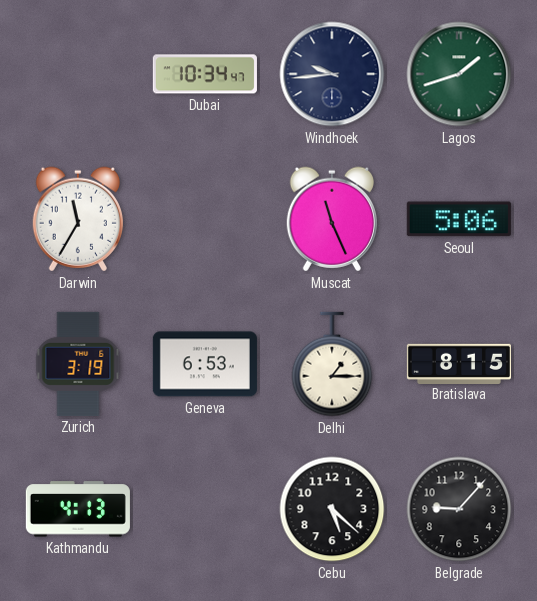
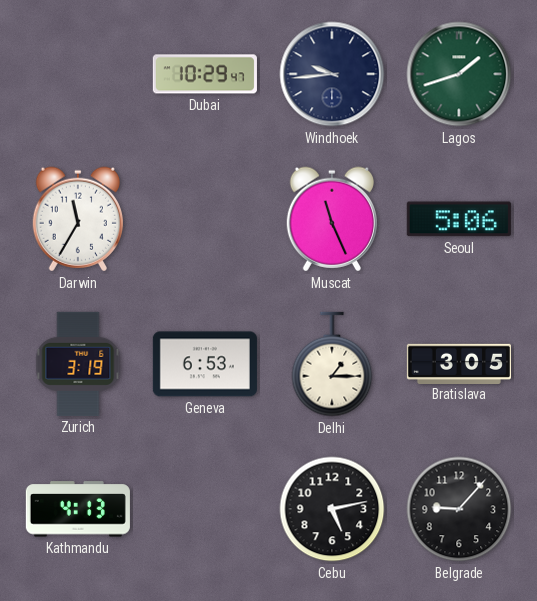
Dubai: 10:34 -> 10:29 (205, 74)
Bratislava: 8:15 -> 3:05 (459, 363)
Cebu: 5:22 -> 5:13 (332, 509)
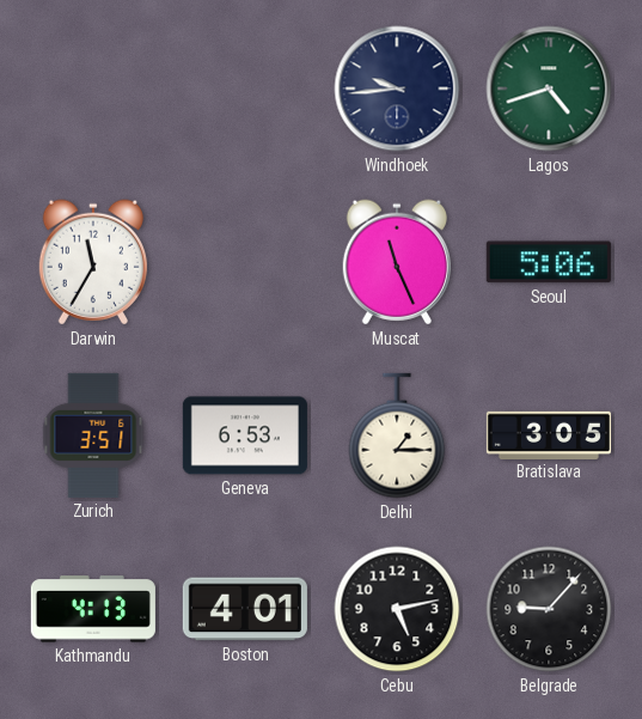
Dubai: 10:29 -> none (205, 74)
Lagos: 1:42 -> 4:42 (549, 89)
Zurich: 3:19 -> 3:51 (93, 435)
Boston: none -> 4:01 (245, 609)
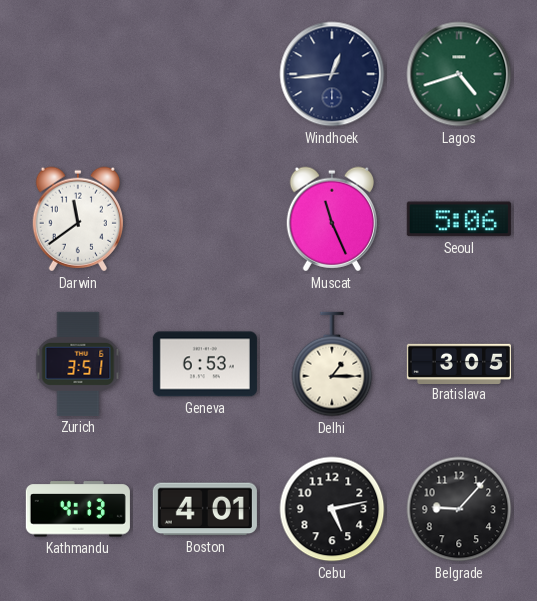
Windhoek: 9:44 -> 12:44 (332, 74)
Darwin: 11:35 -> 11:39 (78, 219)
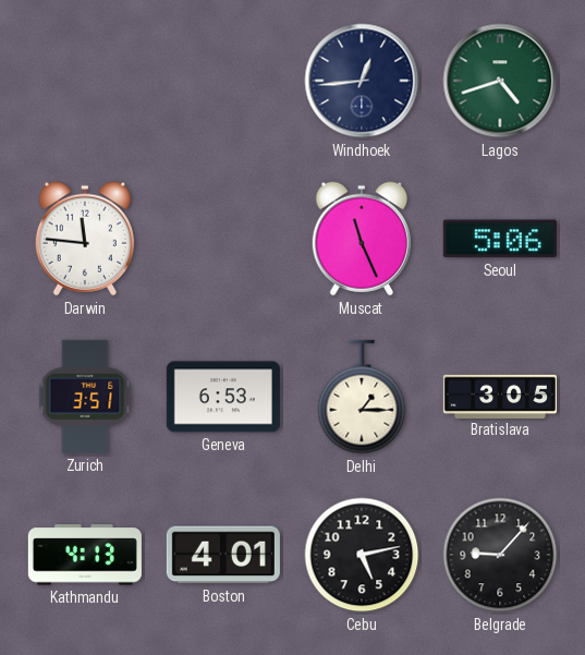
Darwin: 11:39 -> 11:46 (85, 239)
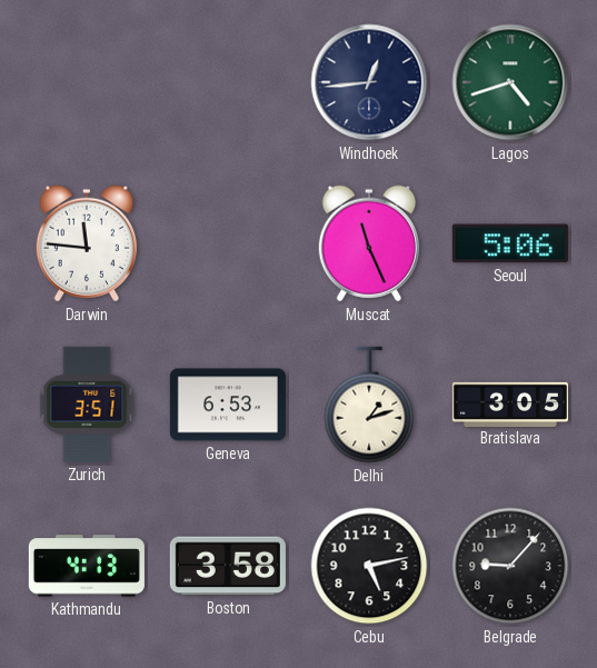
Delhi: 1:15 -> 1:12 (369, 405)
Boston: 4:01 -> 3:58 (228, 566)
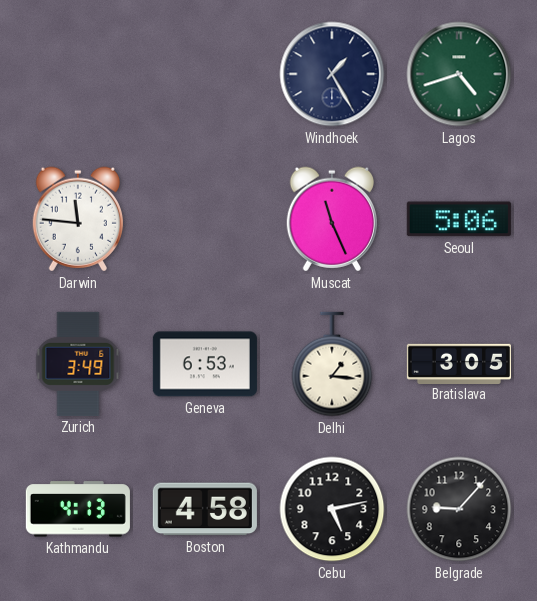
Windhoek: 12:44 -> 1:25 (332, 74)
Zurich: 3:51 -> 3:49 (78, 364)
Delhi: 1:12 -> 1:16 (332, 364)
Boston: 3:58 -> 4:58 (205, 509)
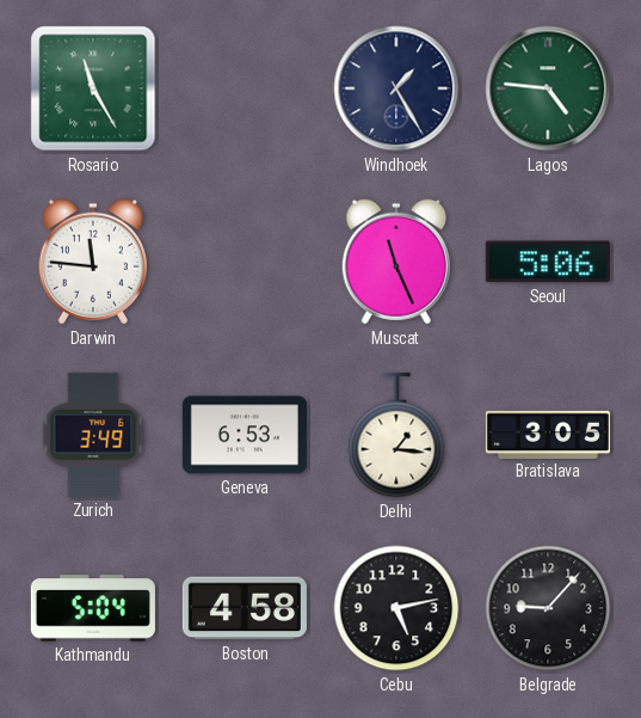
Rosario: none -> 11:25 (93, 88)
Lagos: 4:42 -> 4:46 (548, 88)
Kathmandu: 4:13 -> 5:04 (93, 608)
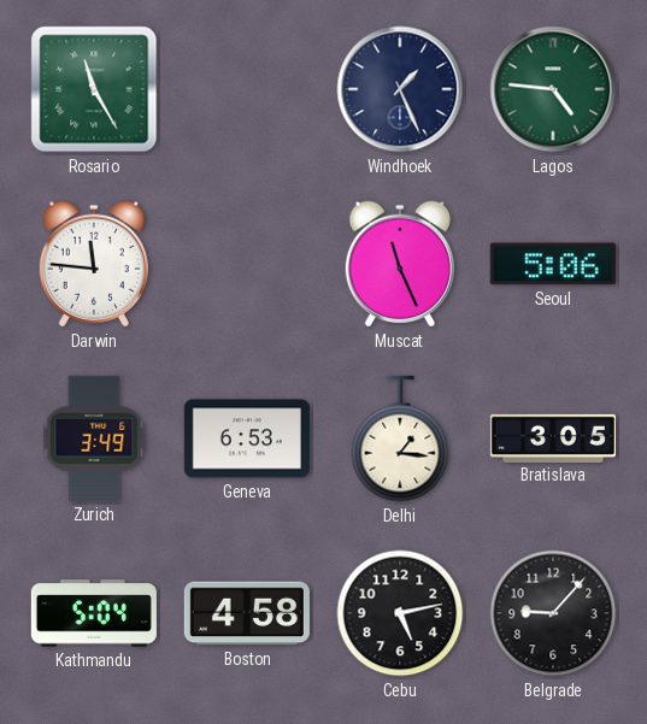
Windhoek: 1:25 -> 1:26 (400, 89)
